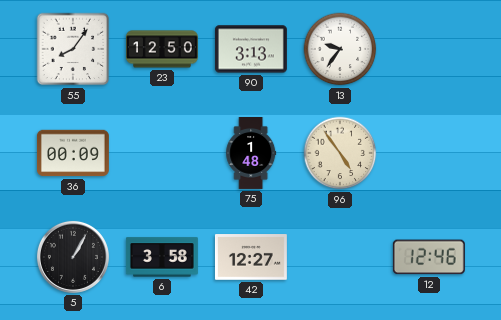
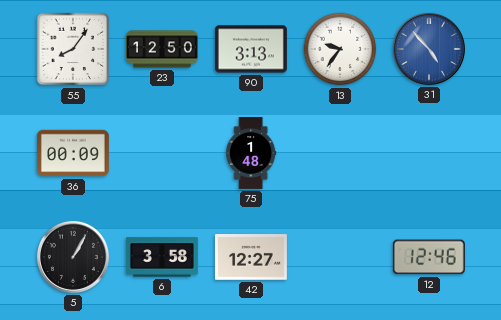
31: none -> 4:53 (429, 49)
96: 4:54 -> none (340, 153)
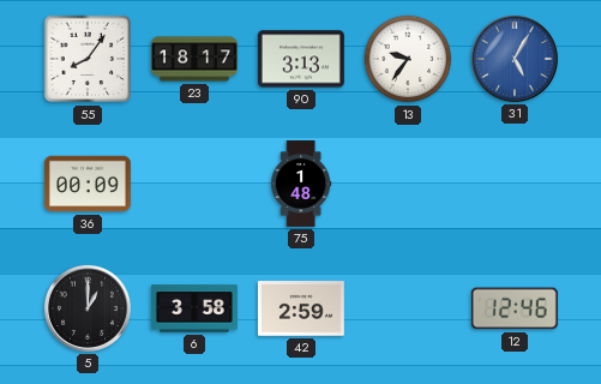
23: 12:50 -> 18:17 (194, 59)
31: 4:53 -> 5:05 (515, 59)
5: 1:05 -> 1:00 (88, 308)
42: 12:27 -> 2:59 (301, 308)
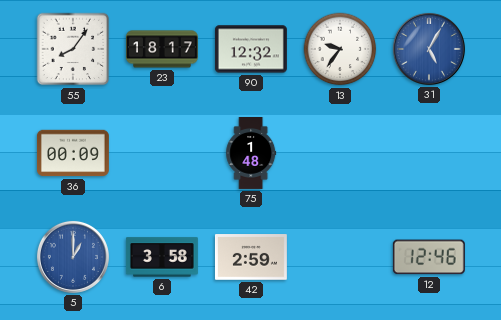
90: 3:13 -> 12:32 (251, 49)
5 dial: black -> blue (73, 257)
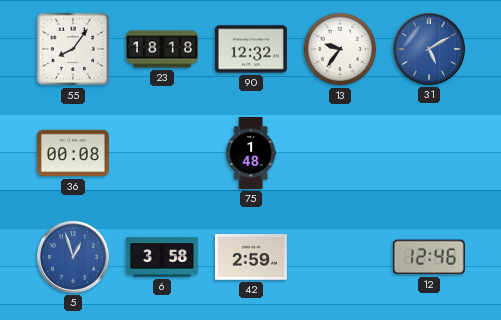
23: 18:17 -> 18:18 (162, 49)
31: 5:05 -> 5:10 (429, 49)
36: 00:09 -> 00:08 (73, 153)
5: 1:00 -> 12:57 (73, 257)
